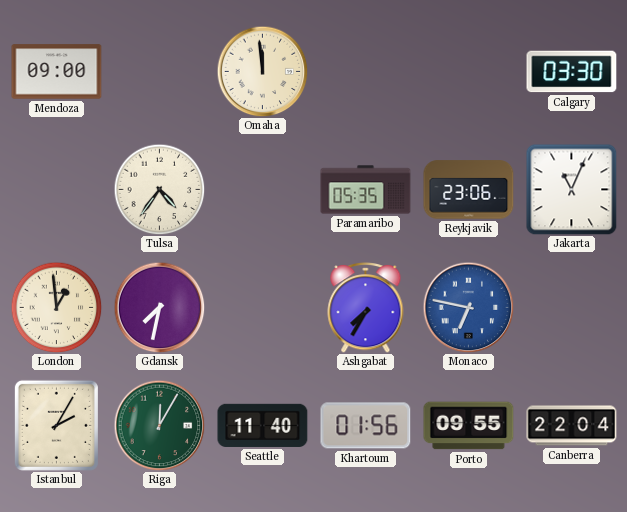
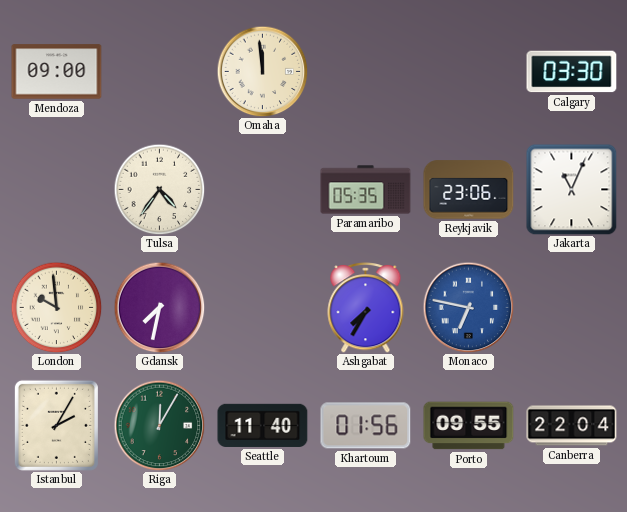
London: 12:59 -> 9:59 (56, 307)
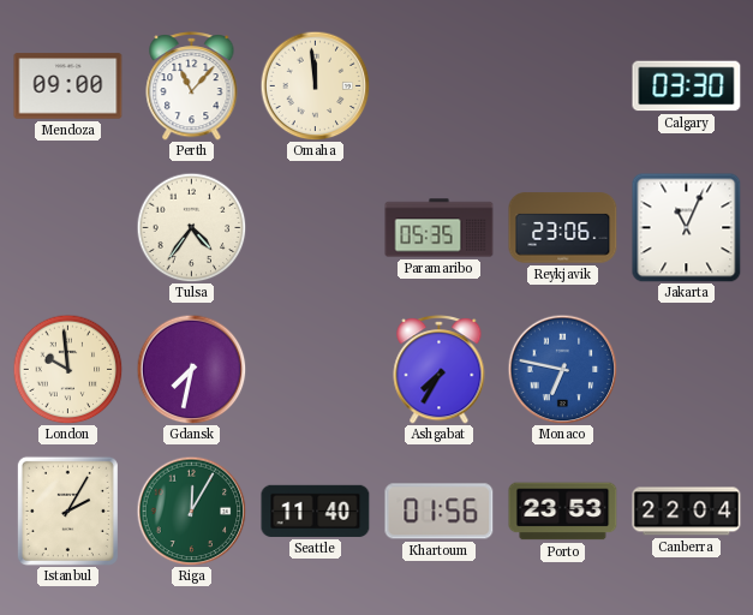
Perth: none -> 11:07 (192, 86)
Porto: 09:55 -> 23:53 (563, 512)
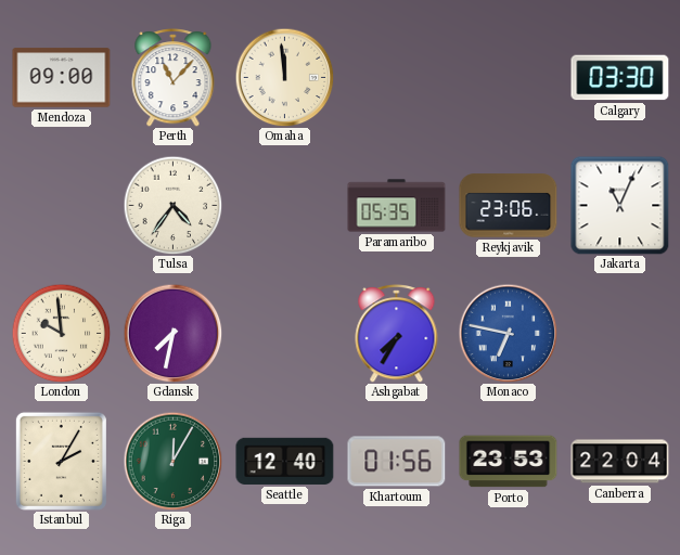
Seattle: 11:40 -> 12:40 (285, 461)
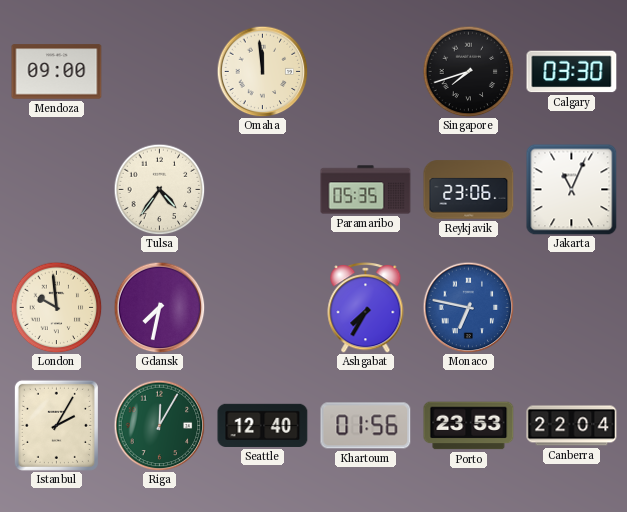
Perth: 11:07 -> none (174, 78)
Singapore: none -> 7:42 (468, 71)
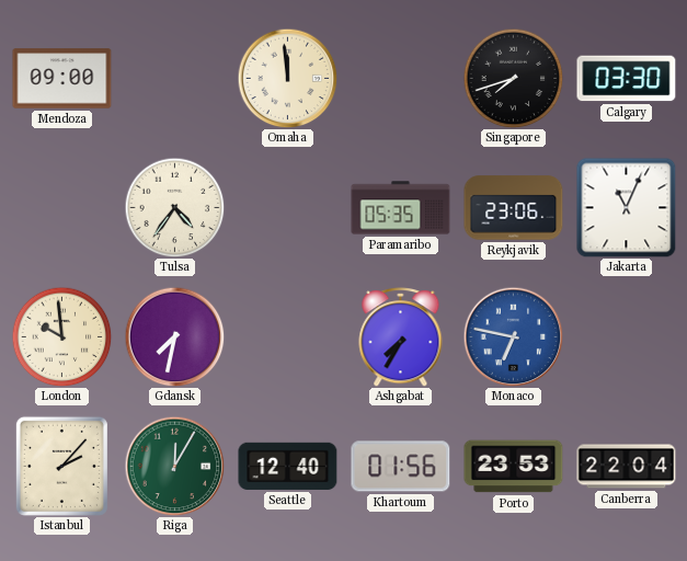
Istanbul: 2:05 -> 2:07 (61, 466)
